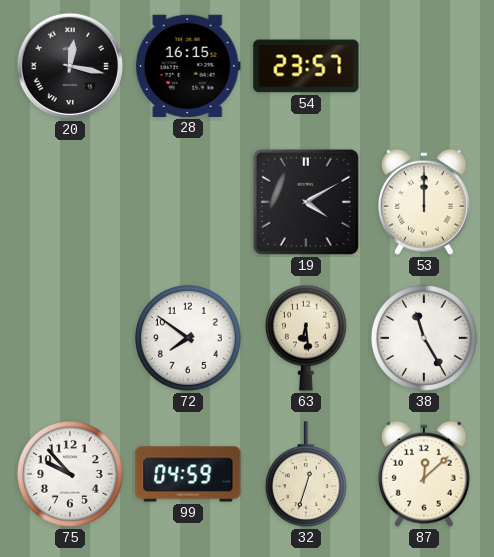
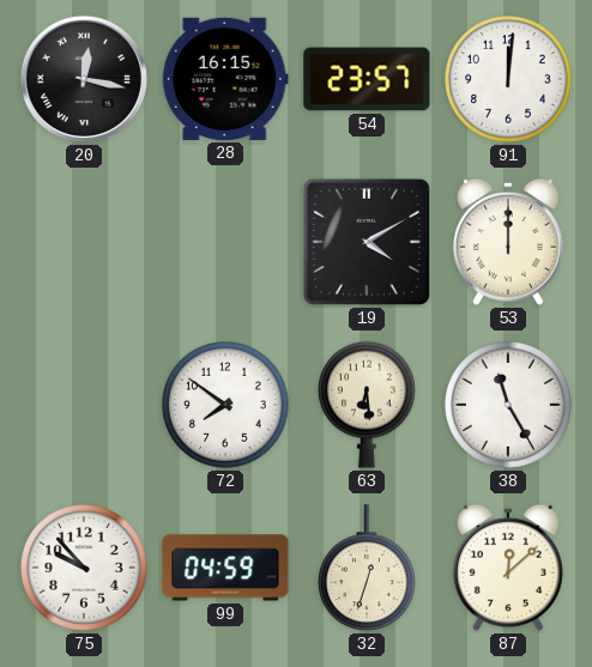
91: none -> 12:01 (509, 80)
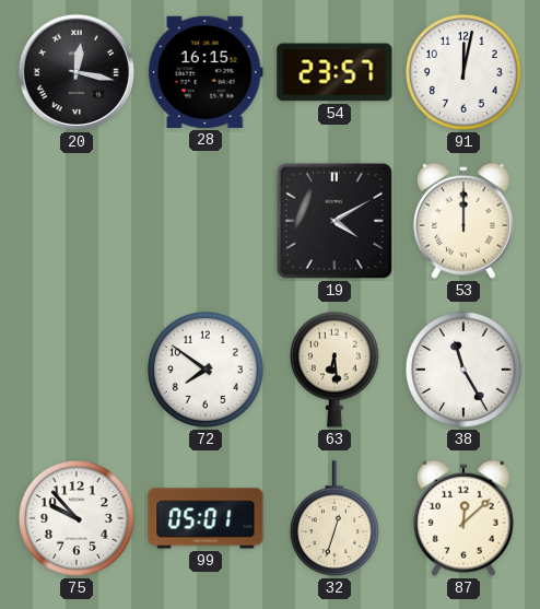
91: 12:01 -> 12:02 (465, 73)
99: 04:59 -> 05:01 (206, 518)
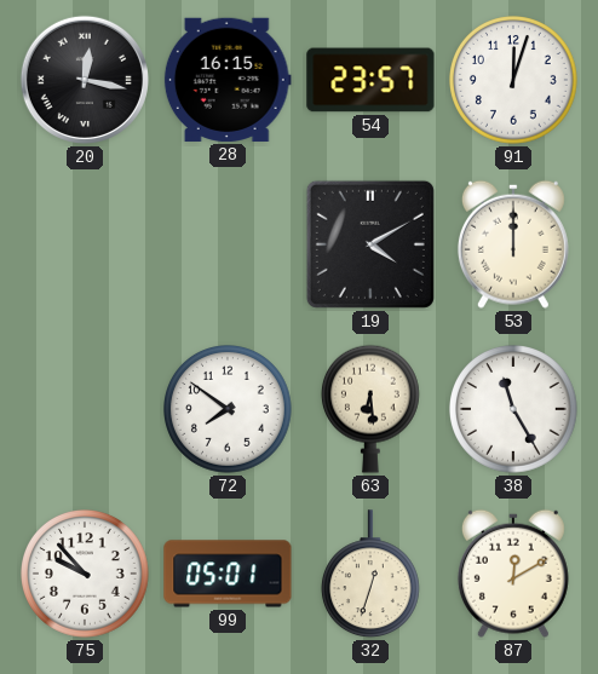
91: 12:02 -> 12:03 (514, 81)
87: 12:08 -> 12:10 (513, 574)
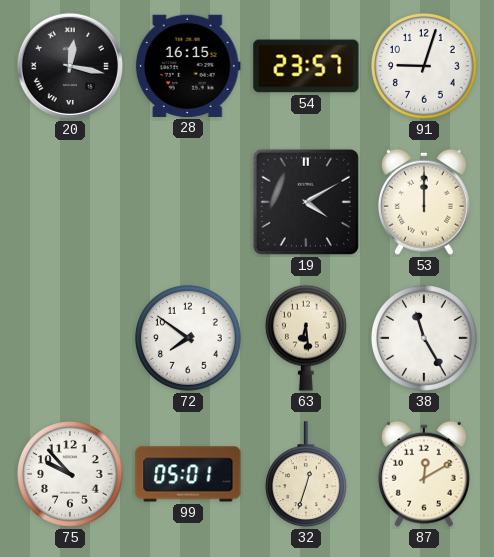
91: 12:03 -> 9:03 (425, 67)
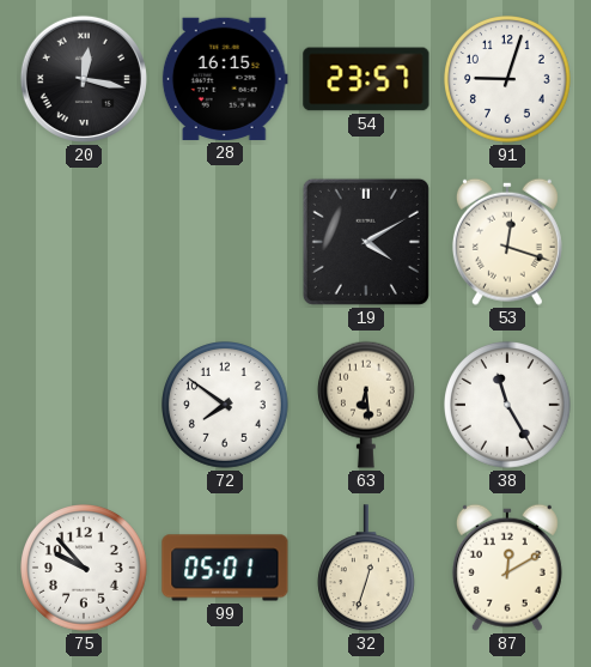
53: 12:00 -> 12:18 (507, 242)
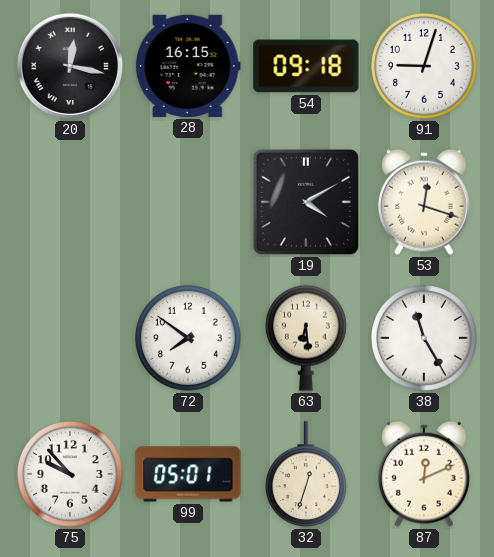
54: 23:57 -> 09:18 (306, 66)
87: 12:10 -> 12:11 (424, 474)
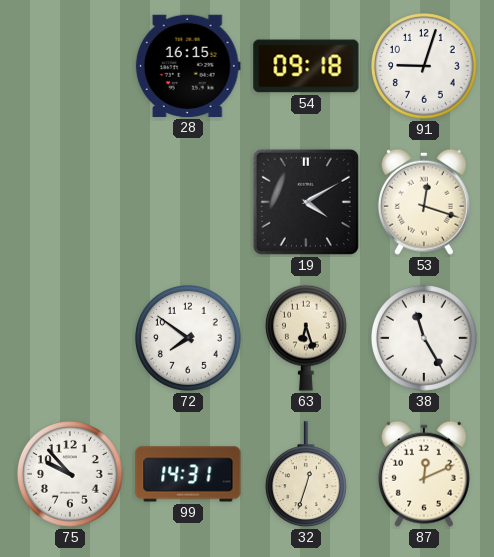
20: 12:17 -> none (70, 66)
63: 6:29 -> 6:27 (306, 338)
99: 05:01 -> 14:31 (188, 474)
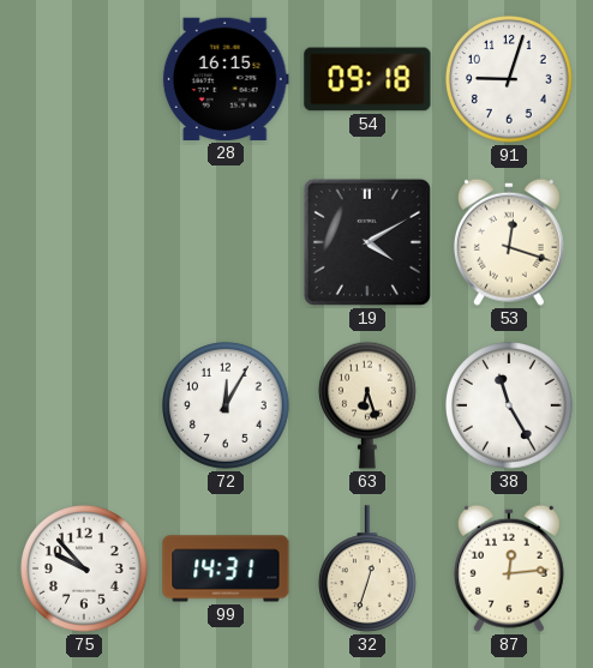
72: 7:51 -> 12:05 (227, 407)
87: 12:11 -> 12:14 (509, 568)
